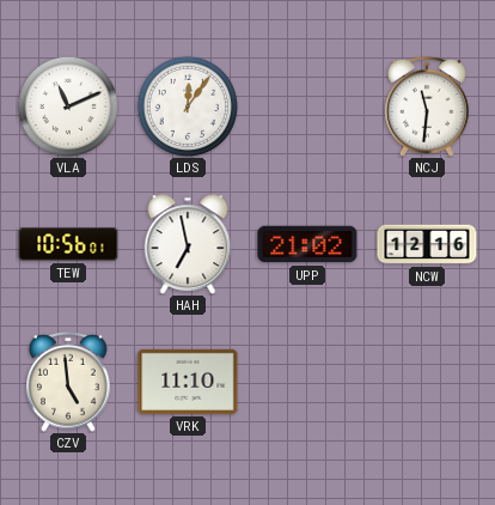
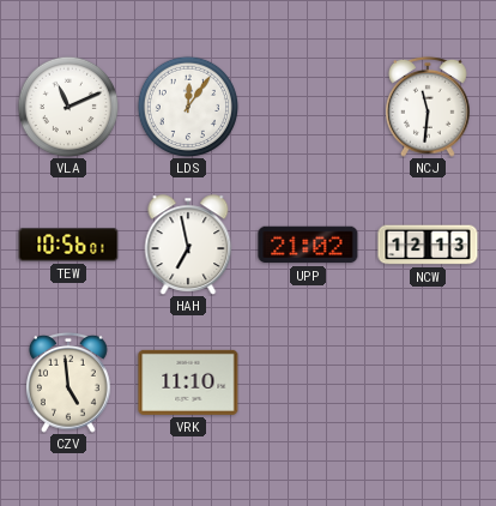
NCW: 12:16 -> 12:13 (428, 245)
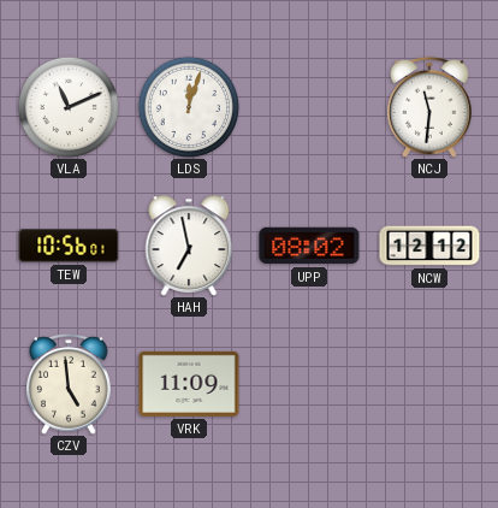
LDS: 12:06 -> 12:03 (188, 106)
UPP: 21:02 -> 08:02 (309, 246)
NCW: 12:13 -> 12:12 (429, 246)
VRK: 11:10 -> 11:09 (189, 384)
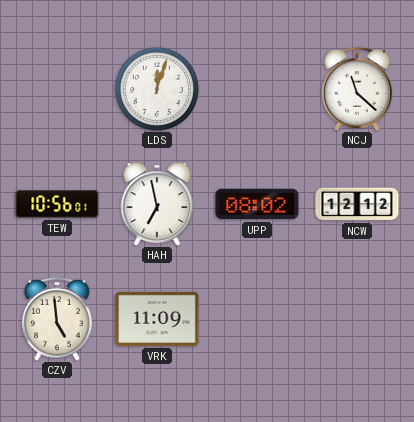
VLA: 11:11 -> none (67, 106)
NCJ: 11:31 -> 11:22 (358, 89)
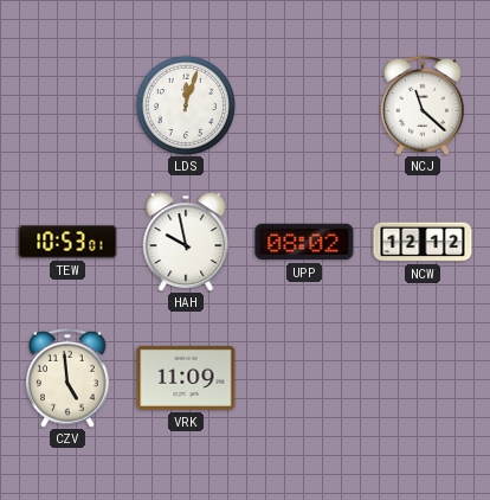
TEW: 10:56 -> 10:53 (67, 242)
HAH: 6:58 -> 9:58 (186, 242)
